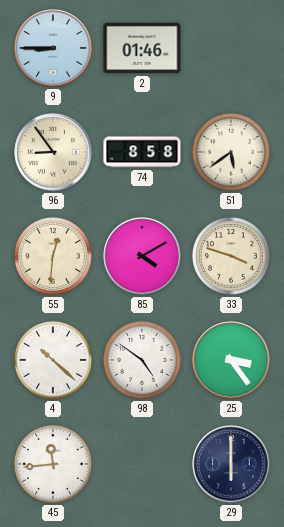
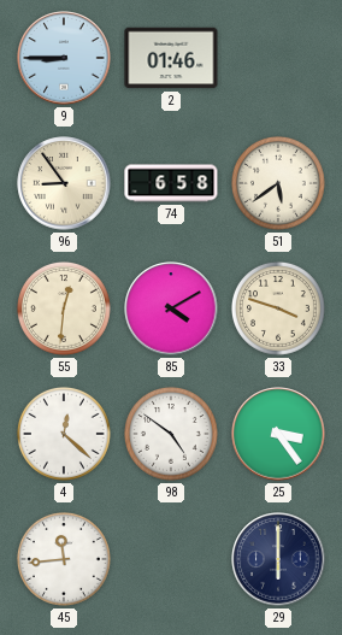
74: 8:58 -> 6:58 (171, 183)
4: 10:22 -> 12:22 (64, 434)
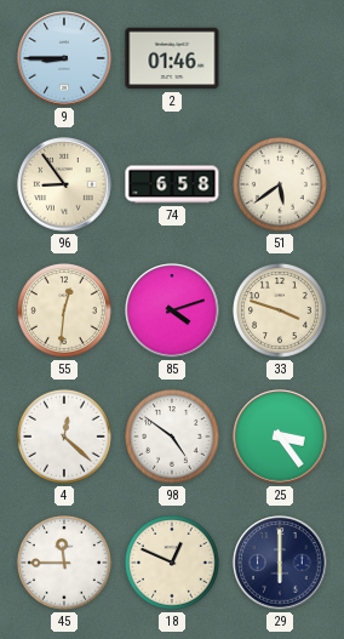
85: 4:10 -> 4:12 (172, 310)
45: 11:44 -> 11:45 (64, 563)
18: none -> 12:49 (172, 563)
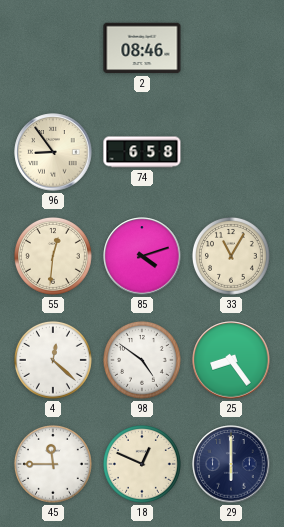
9: 8:45 -> none (64, 58)
2: 01:46 -> 08:46 (142, 48)
51: 5:39 -> none (280, 184)
33: 3:48 -> 11:05 (231, 256)
25: 3:24 -> 8:24 (231, 360)
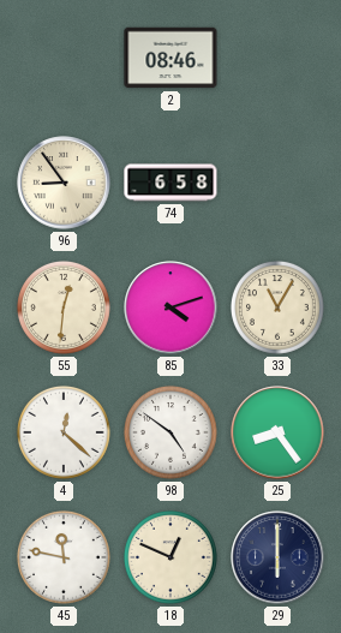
45: 11:45 -> 11:47 (64, 557)
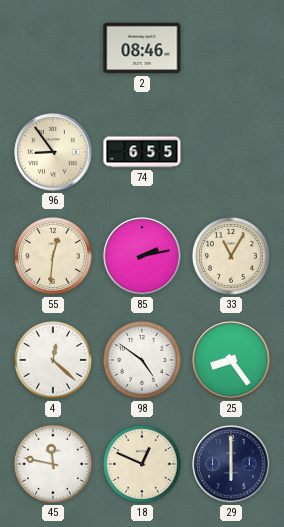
74: 6:58 -> 6:55 (142, 152)
85: 4:12 -> 2:13 (142, 256)
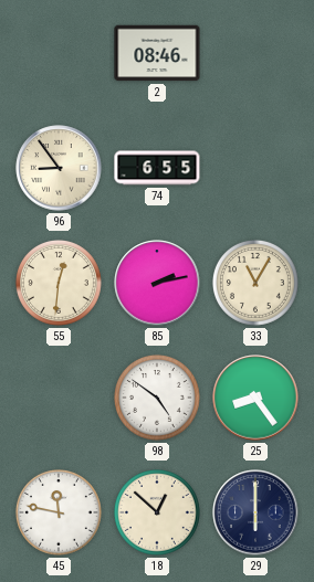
4: 12:22 -> none (53, 360)
18: 12:49 -> 12:52 (157, 512)
